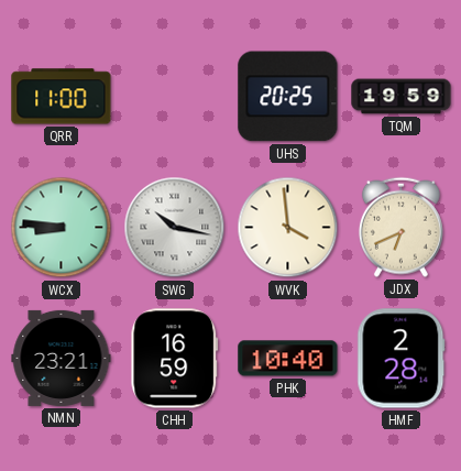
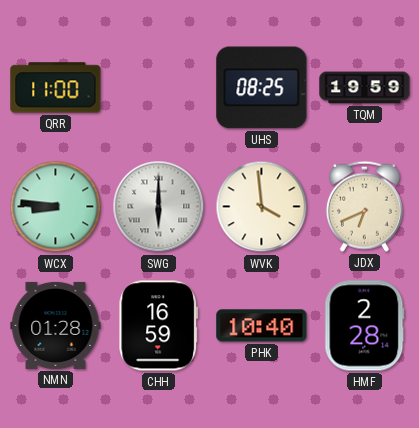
UHS: 20:25 -> 08:25 (262, 88)
SWG: 10:17 -> 6:00 (159, 207)
NMN: 23:21 -> 01:28 (56, 325)
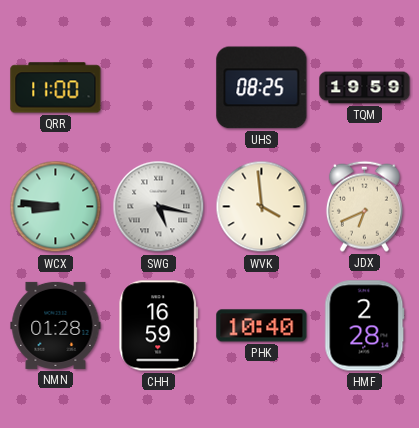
SWG: 6:00 -> 5:17 (159, 207)
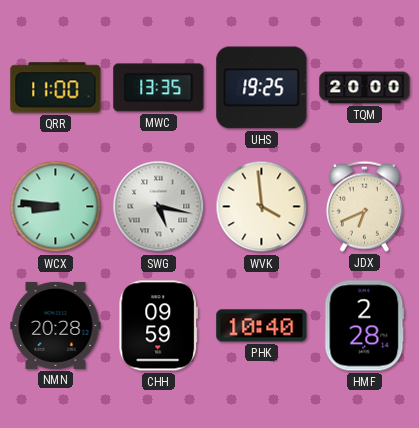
MWC: none -> 13:35 (159, 88)
UHS: 08:25 -> 19:25 (262, 88)
TQM: 19:59 -> 20:00 (365, 88)
NMN: 01:28 -> 20:28 (56, 325)
CHH: 16:59 -> 09:59 (159, 326)
